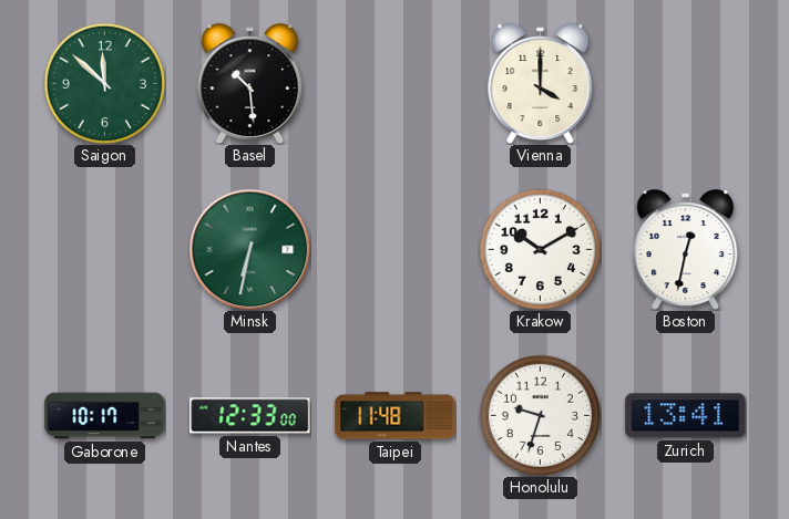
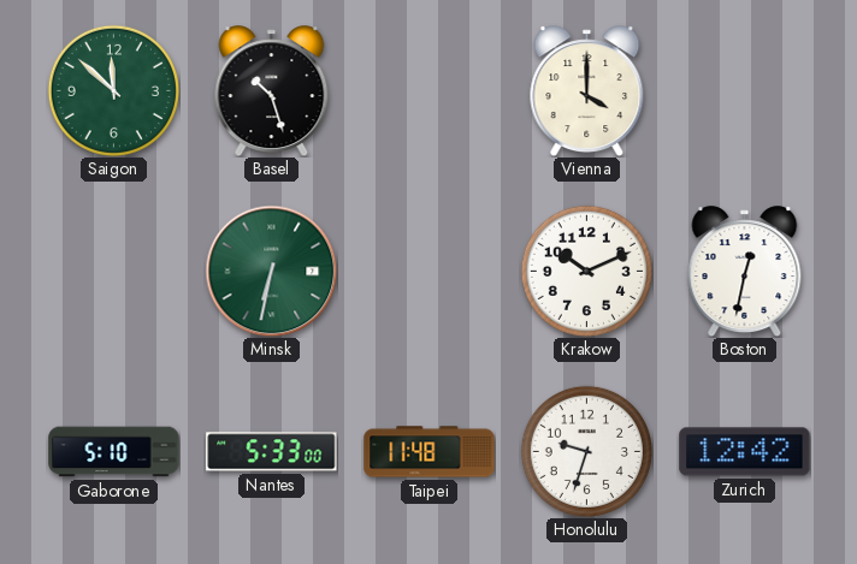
Basel: 10:29 -> 10:27 (272, 91)
Krakow: 10:10 -> 10:11 (586, 271)
Gaborone: 10:17 -> 5:10 (114, 452)
Nantes: 12:33 -> 5:33 (272, 452)
Zurich: 13:41 -> 12:42 (745, 452)
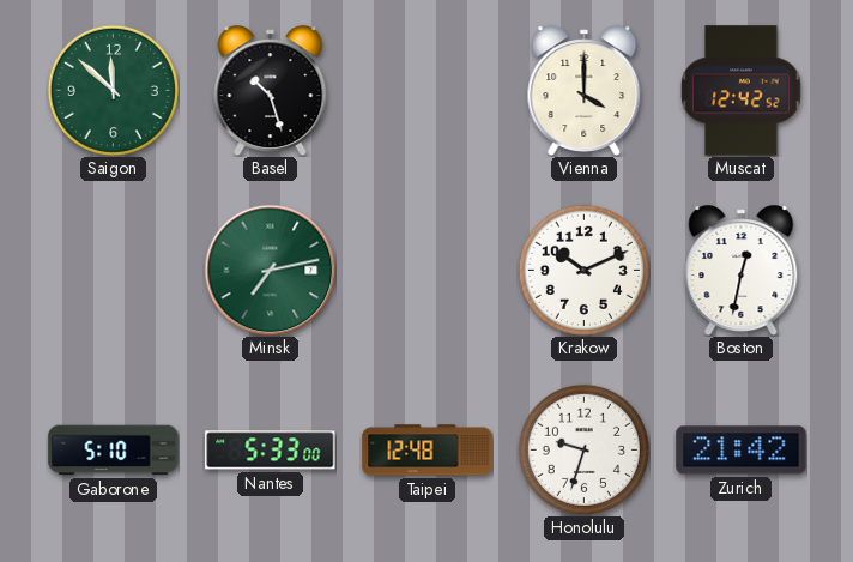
Muscat: none -> 12:42 (742, 91)
Minsk: 6:32 -> 7:13 (270, 270)
Taipei: 11:48 -> 12:48 (428, 451)
Zurich: 12:42 -> 21:42 (742, 451)
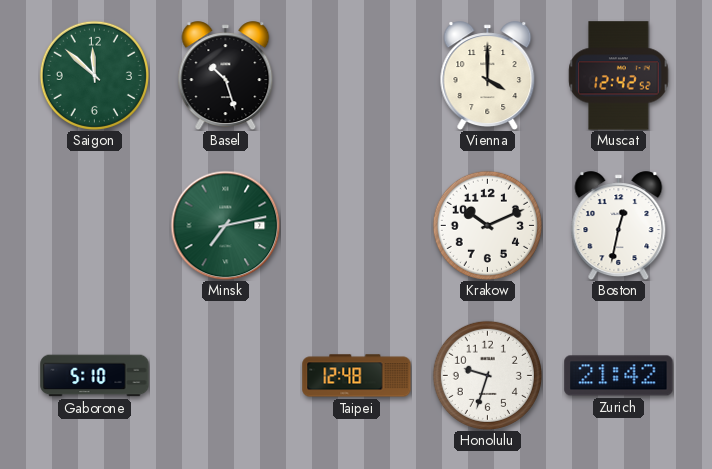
Nantes: 5:33 -> none (271, 451)
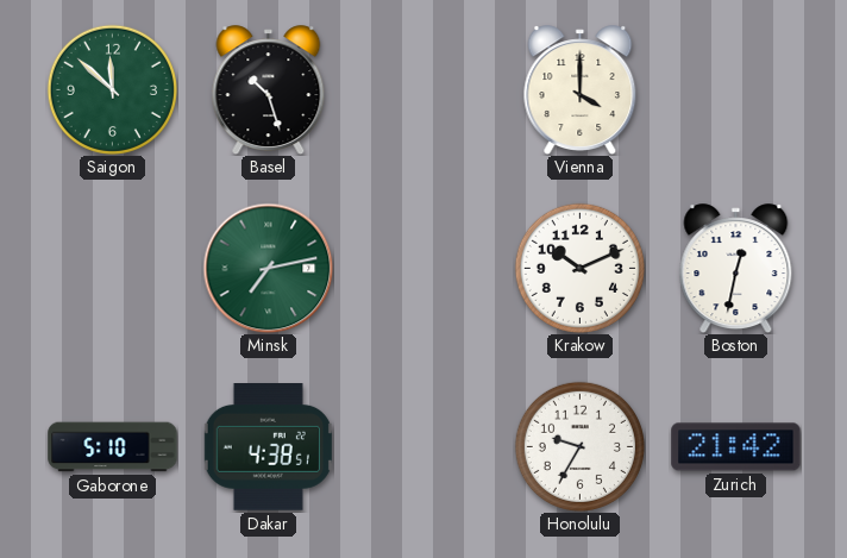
Muscat: 12:42 -> none (619, 76)
Dakar: none -> 4:38 (268, 447)
Taipei: 12:48 -> none (357, 376)
Honolulu: 9:33 -> 9:35 (579, 446)
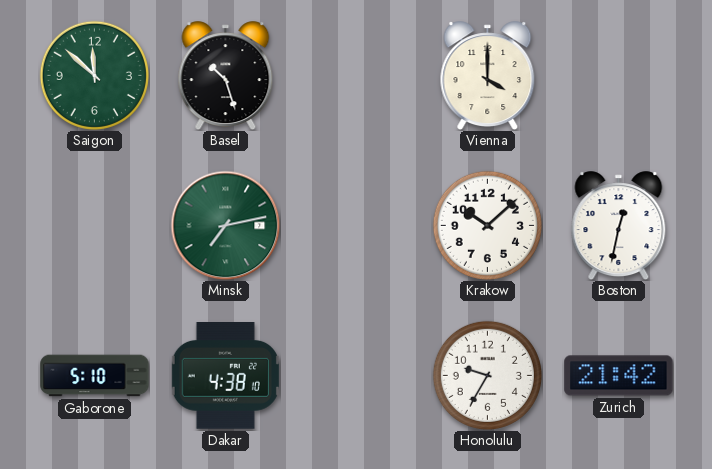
Krakow: 10:11 -> 10:08 (487, 225)
Dakar: 4:38:51 -> 4:38:10 (225, 376)
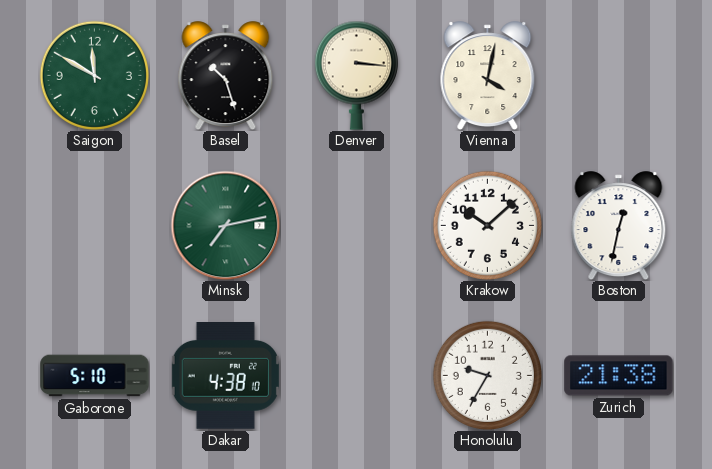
Saigon: 11:52 -> 11:50 (94, 75)
Denver: none -> 3:16 (356, 75)
Vienna: 4:00 -> 4:02 (488, 76)
Zurich: 21:42 -> 21:38 (619, 376)
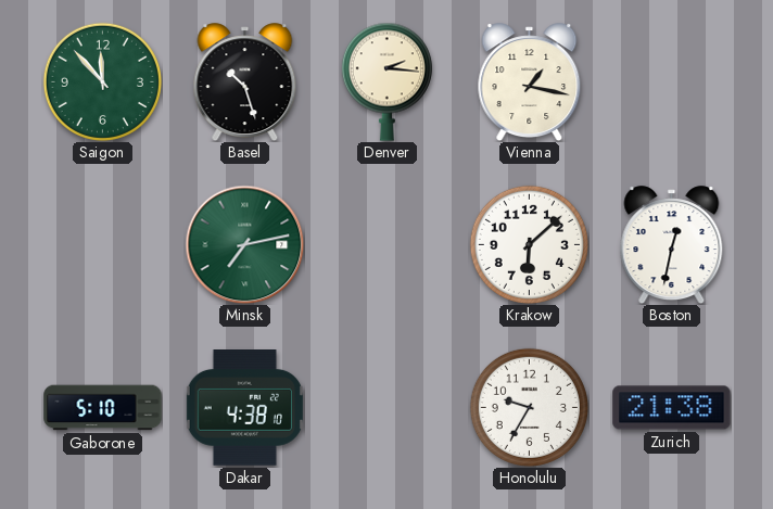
Saigon: 11:50 -> 11:53 (102, 81)
Denver: 3:16 -> 2:16 (386, 81)
Vienna: 4:02 -> 1:17 (530, 82)
Krakow: 10:08 -> 6:08 (529, 244)
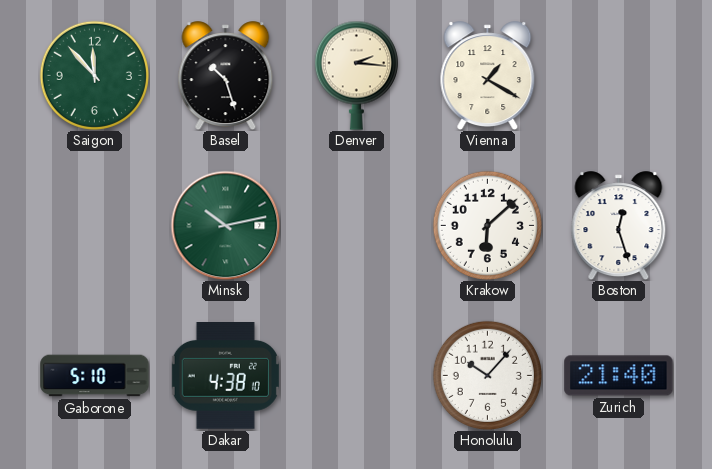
Vienna: 1:17 -> 1:20 (488, 76)
Minsk: 7:13 -> 10:13 (225, 225)
Boston: 12:32 -> 12:27 (619, 226)
Honolulu: 9:35 -> 10:07 (487, 375)
Zurich: 21:38 -> 21:40 (619, 376)
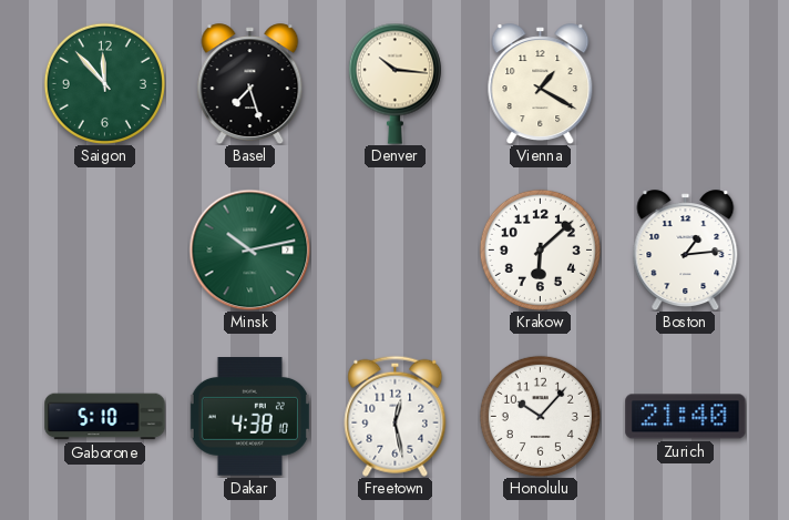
Basel: 10:27 -> 7:27 (250, 84)
Denver: 2:16 -> 10:16 (394, 83)
Boston: 12:27 -> 1:14 (686, 251)
Freetown: none -> 12:28 (396, 416)
